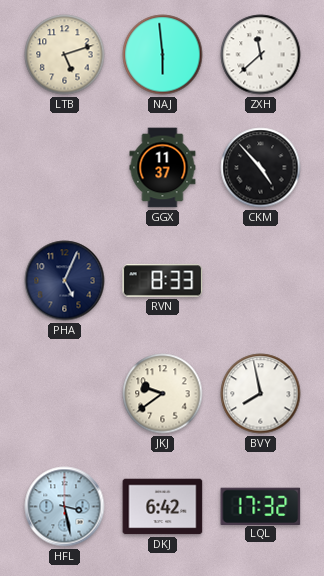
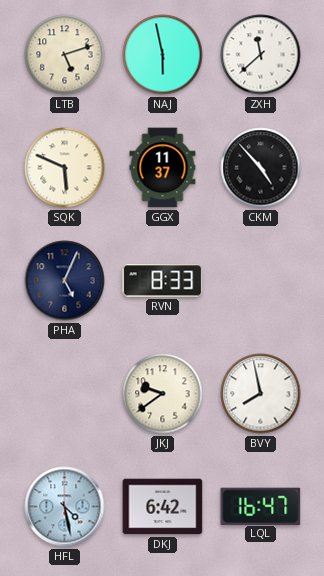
NAJ: 5:59 -> 5:58 (163, 55)
SQK: none -> 5:49 (65, 168)
HFL: 3:28 -> 4:28 (65, 507)
LQL: 17:32 -> 16:47 (261, 506)
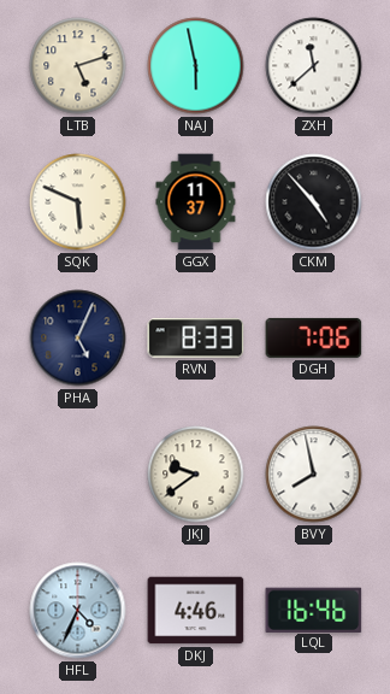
DGH: none -> 7:06 (314, 337)
HFL: 4:28 -> 4:34 (78, 611)
DKJ: 6:42 -> 4:46 (196, 611)
LQL: 16:47 -> 16:46 (314, 610)
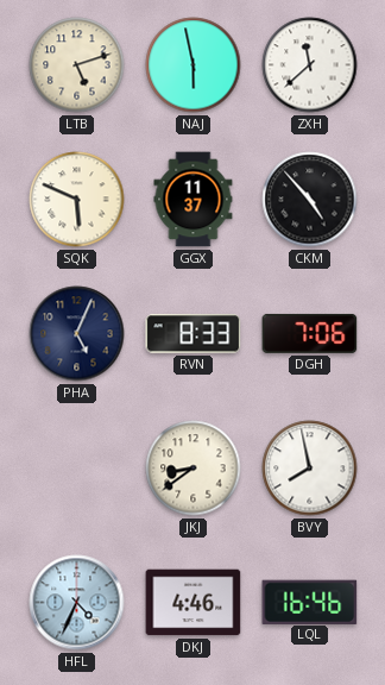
JKJ: 9:39 -> 8:39 (194, 469)
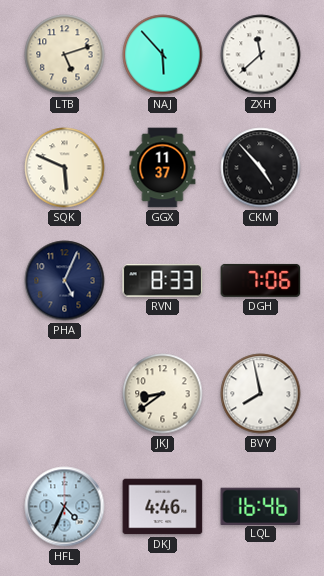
NAJ: 5:58 -> 5:53 (163, 55)
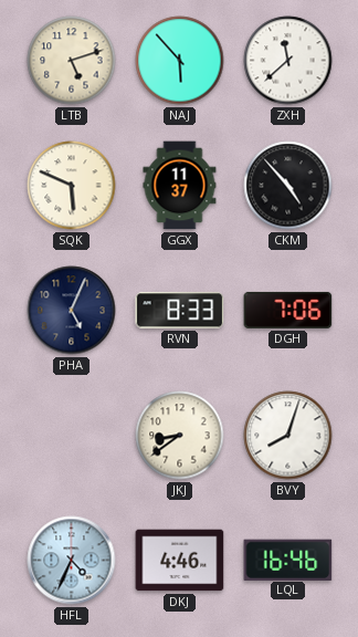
BVY: 7:58 -> 8:03 (288, 436)
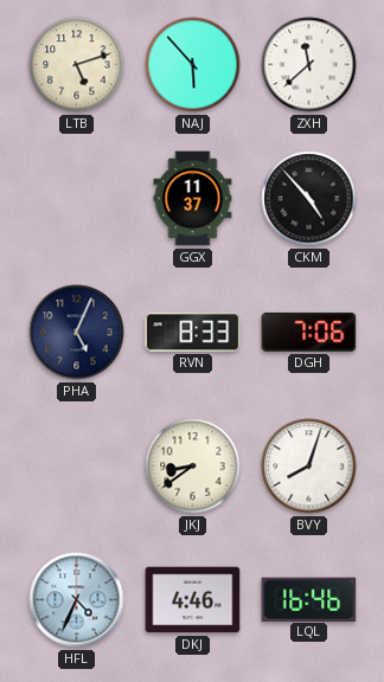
SQK: 5:49 -> none (72, 186)
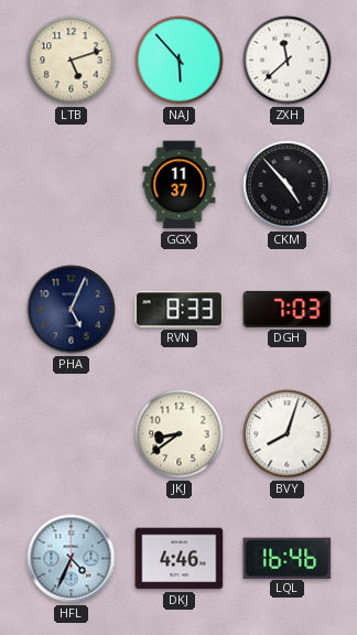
DGH: 7:06 -> 7:03 (288, 309)
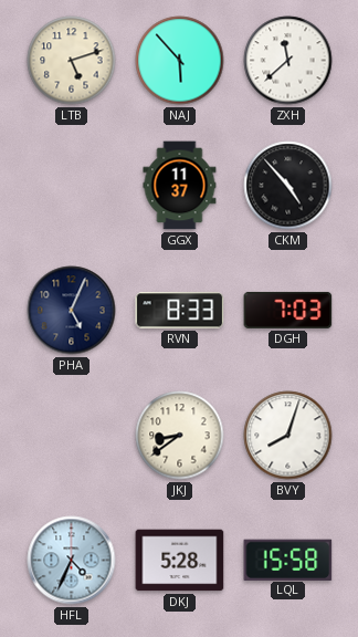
DKJ: 4:46 -> 5:28 (180, 561)
LQL: 16:46 -> 15:58 (288, 560)
